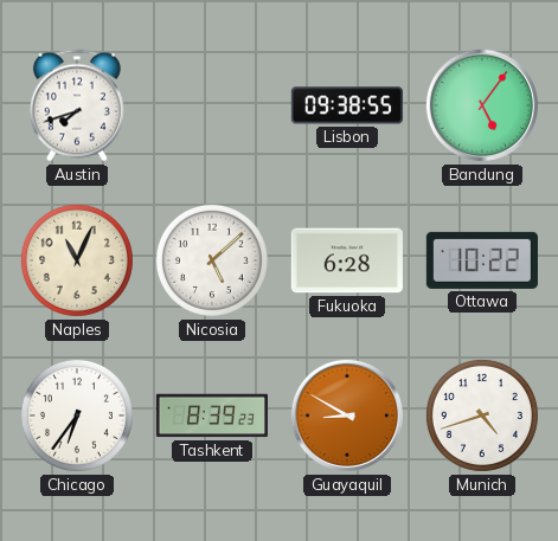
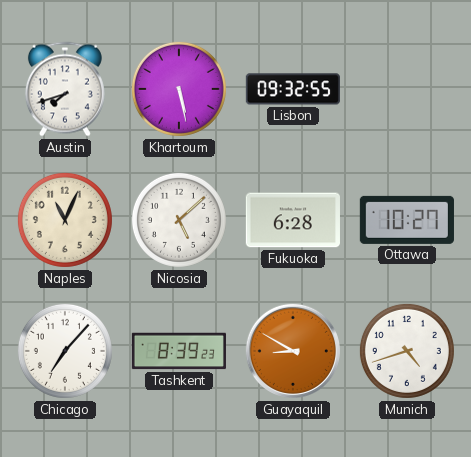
Khartoum: none -> 5:28 (179, 89)
Lisbon: 09:38 -> 09:32 (293, 89)
Bandung: 5:06 -> none (482, 105)
Ottawa: 10:22 -> 10:27 (407, 220)
Chicago: 6:36 -> 7:07 (65, 351)
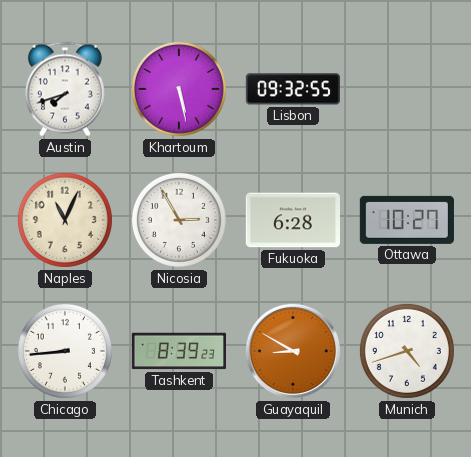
Nicosia: 5:08 -> 2:55 (179, 220)
Chicago: 7:07 -> 8:44 (65, 351)
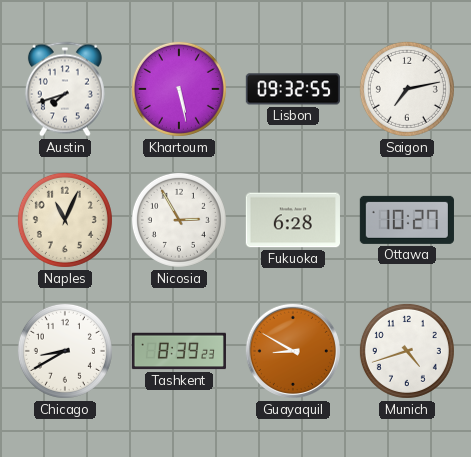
Saigon: none -> 7:13 (407, 89)
Chicago: 8:44 -> 8:40 (65, 351)
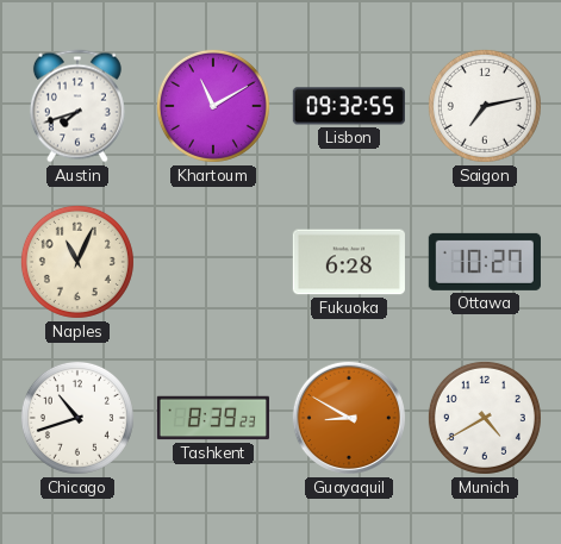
Khartoum: 5:28 -> 11:10 (213, 106)
Nicosia: 2:55 -> none (179, 220)
Chicago: 8:40 -> 10:42 (77, 418)
Munich: 4:42 -> 4:40 (485, 418)
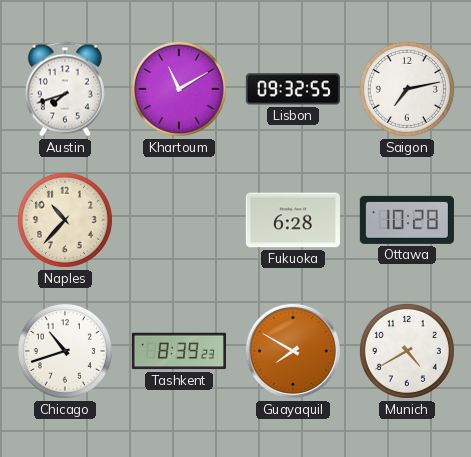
Naples: 11:04 -> 10:37 (65, 220)
Ottawa: 10:27 -> 10:28 (407, 220)
Guayaquil: 8:50 -> 7:50 (293, 351)
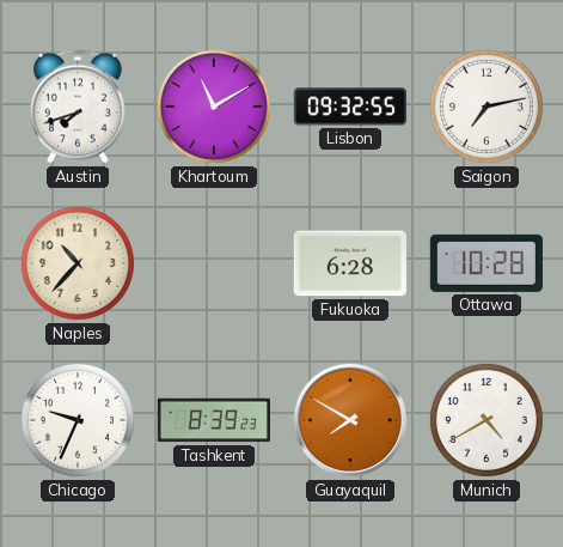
Chicago: 10:42 -> 9:34 (78, 420)
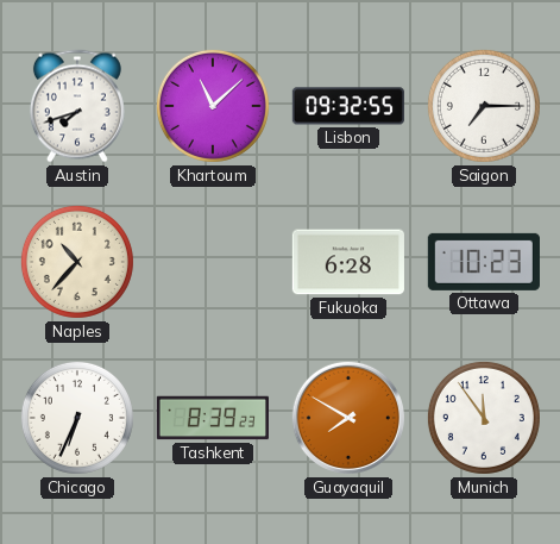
Khartoum: 11:10 -> 11:08 (213, 106)
Saigon: 7:13 -> 7:15 (484, 106)
Ottawa: 10:28 -> 10:23 (484, 262)
Chicago: 9:34 -> 6:34 (77, 418)
Munich: 4:40 -> 11:54 (484, 418)
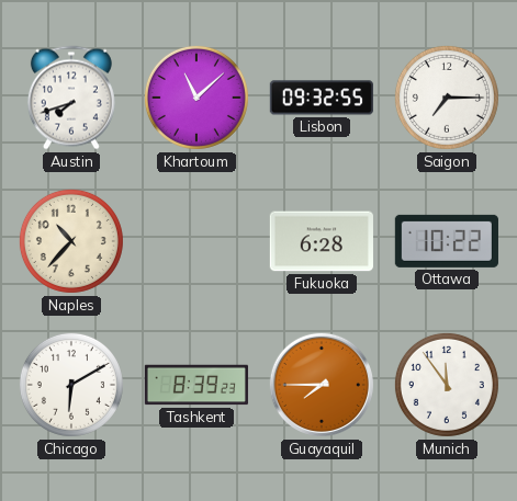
Ottawa: 10:23 -> 10:22 (447, 241)
Chicago: 6:34 -> 6:10 (71, 385)
Guayaquil: 7:50 -> 7:45 (322, 385)
